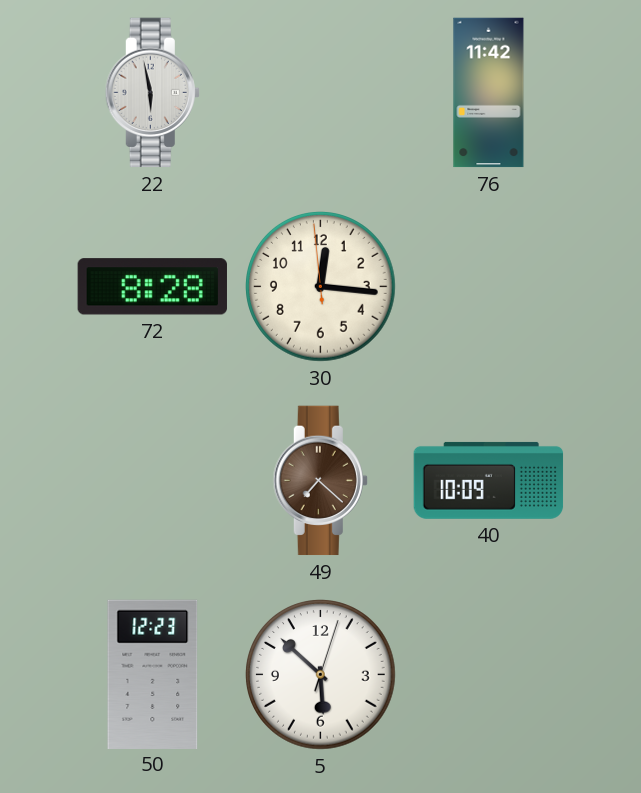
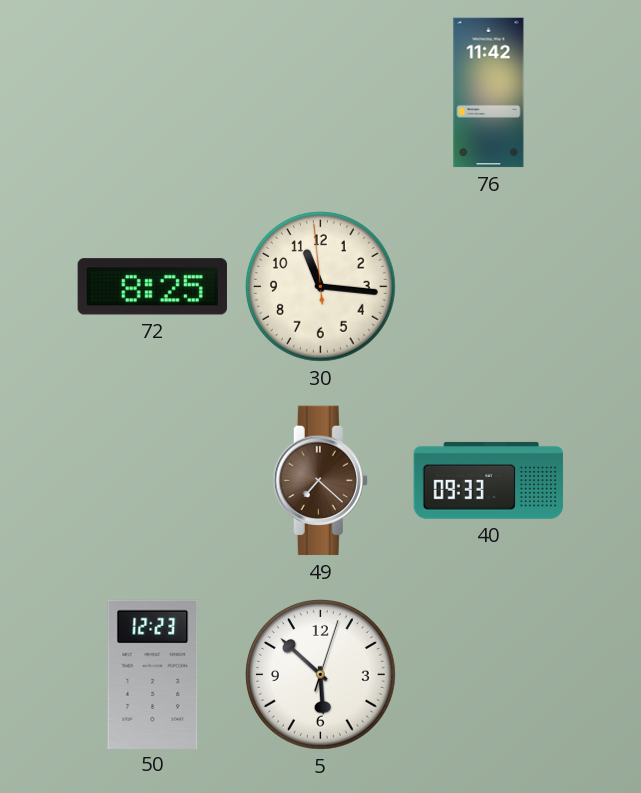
22: 5:58 -> none (152, 93)
72: 8:28 -> 8:25 (152, 287)
30: 12:15 -> 11:15 (321, 287)
40: 10:09 -> 09:33 (489, 480)
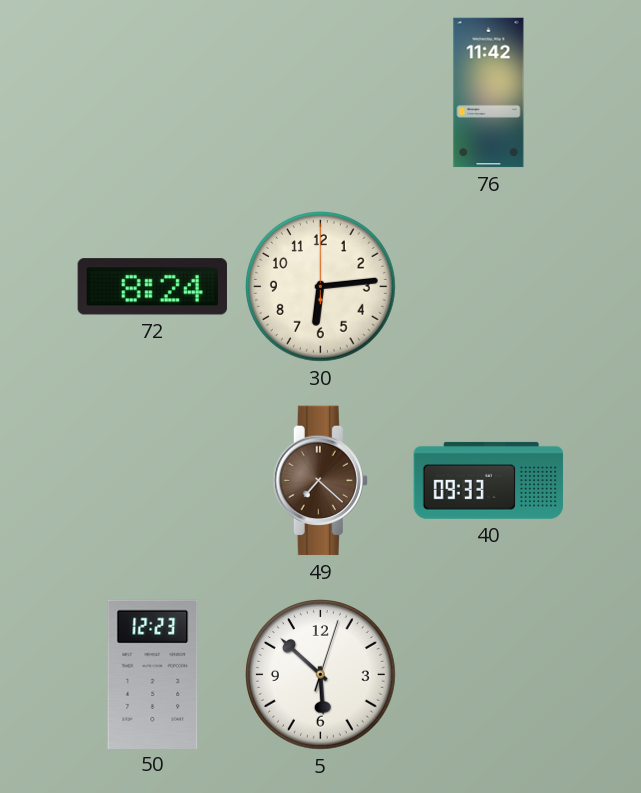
72: 8:25 -> 8:24 (152, 287)
30: 11:15 -> 6:14 (321, 287)
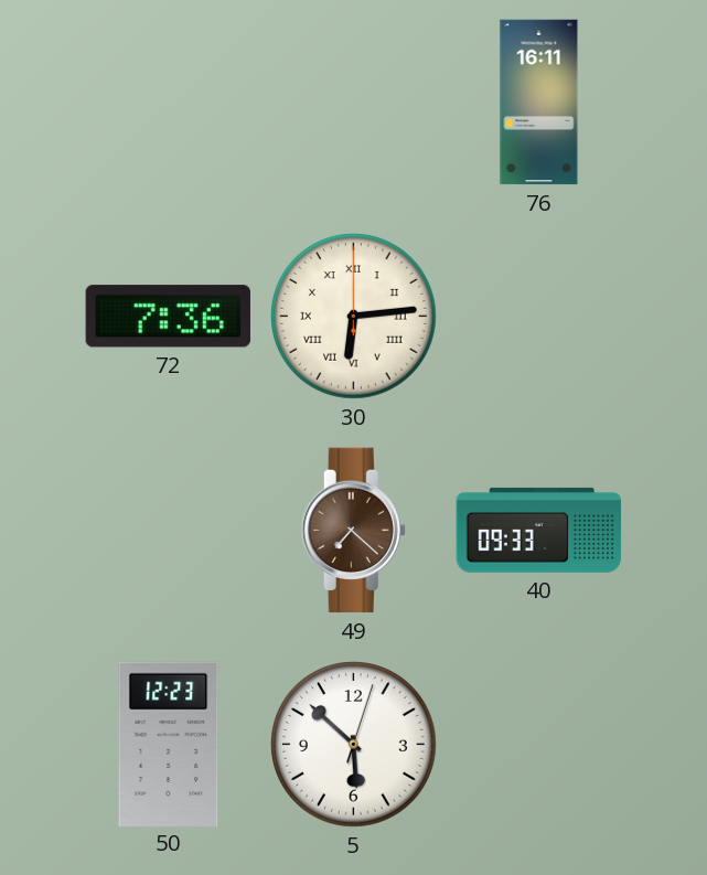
76: 11:42 -> 16:11 (539, 103)
72: 8:24 -> 7:36 (168, 317)
30 numerals: Arabic -> Roman (354, 317)
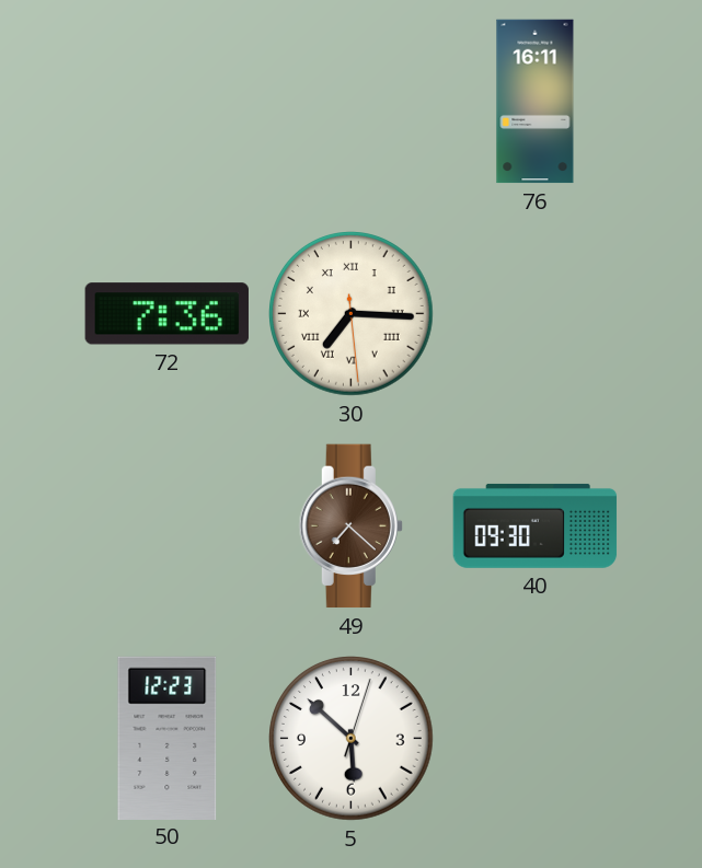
30: 6:14 -> 7:15 (352, 314)
40: 09:33 -> 09:30 (536, 525)
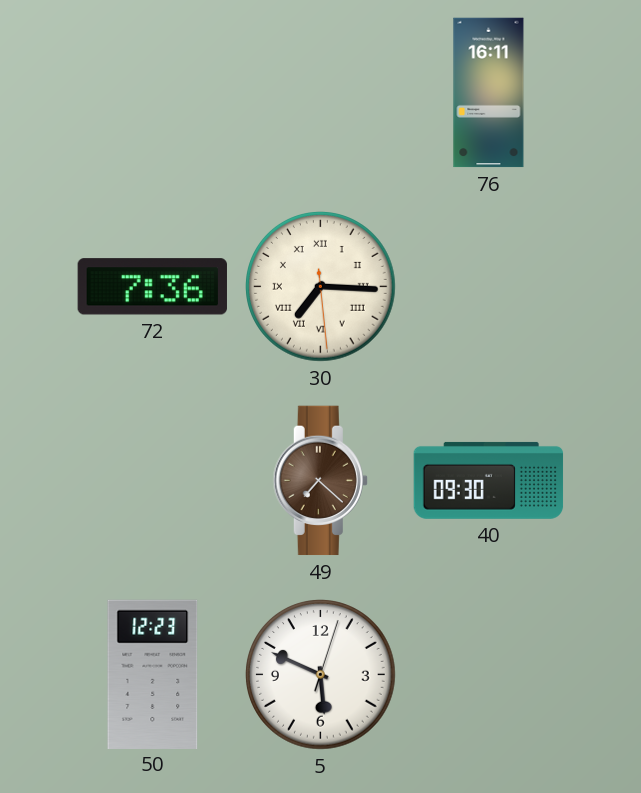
5: 5:52 -> 5:49 (321, 675)
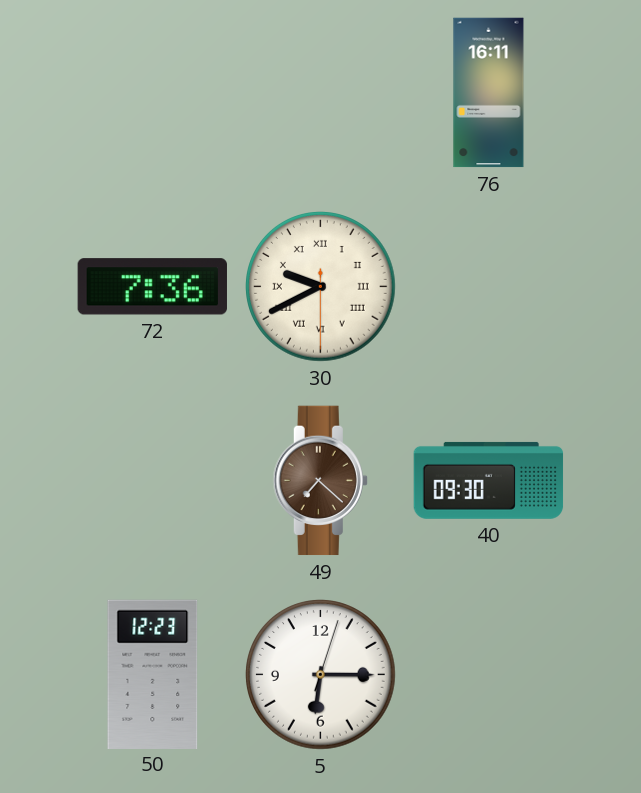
30: 7:15 -> 9:40 (321, 287)
5: 5:49 -> 6:15 (321, 675)
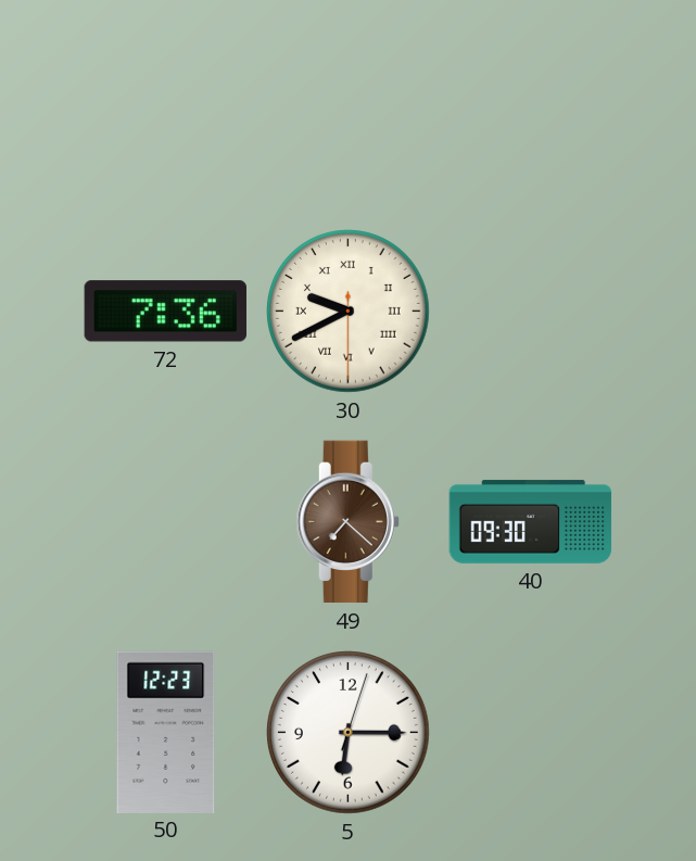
76: 16:11 -> none (489, 93)
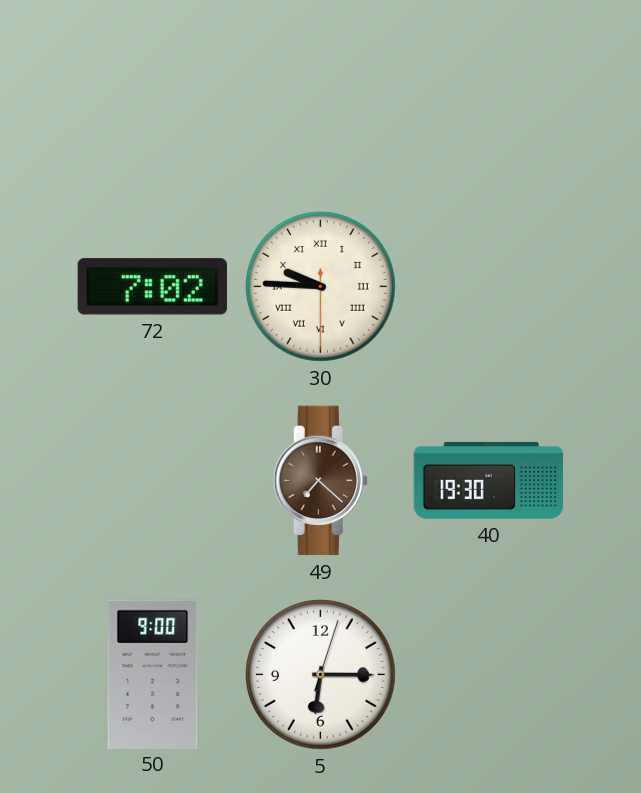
72: 7:36 -> 7:02 (152, 287)
30: 9:40 -> 9:45 (321, 287)
40: 09:30 -> 19:30 (489, 480)
50: 12:23 -> 9:00 (153, 674)
